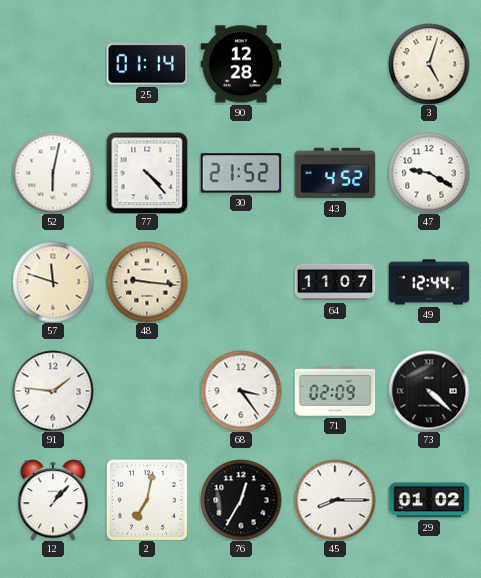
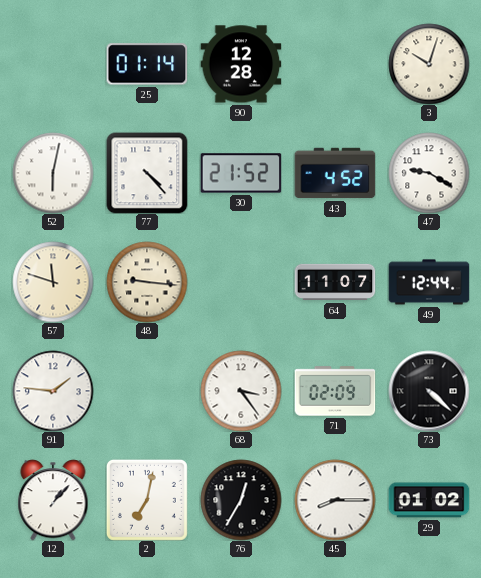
3: 5:03 -> 10:03 (429, 64)
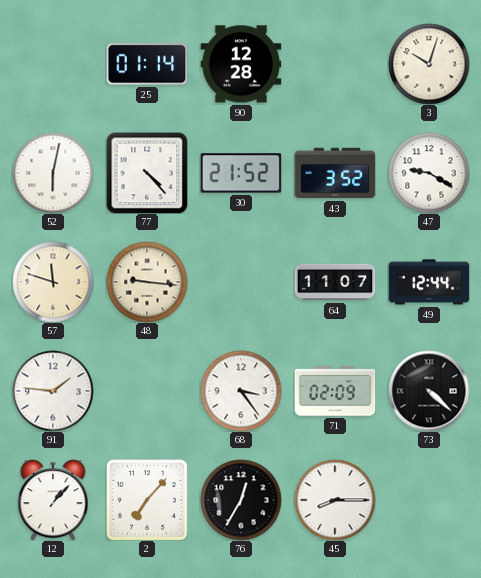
43: 4:52 -> 3:52 (335, 173)
2: 7:02 -> 7:07 (147, 500)
29: 01:02 -> none (429, 500)
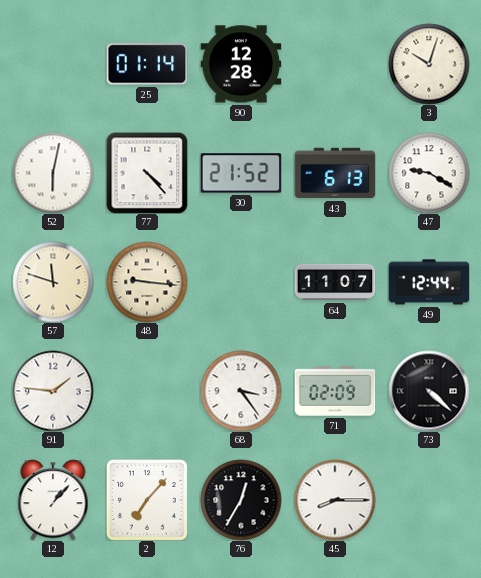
43: 3:52 -> 6:13 (335, 173)
